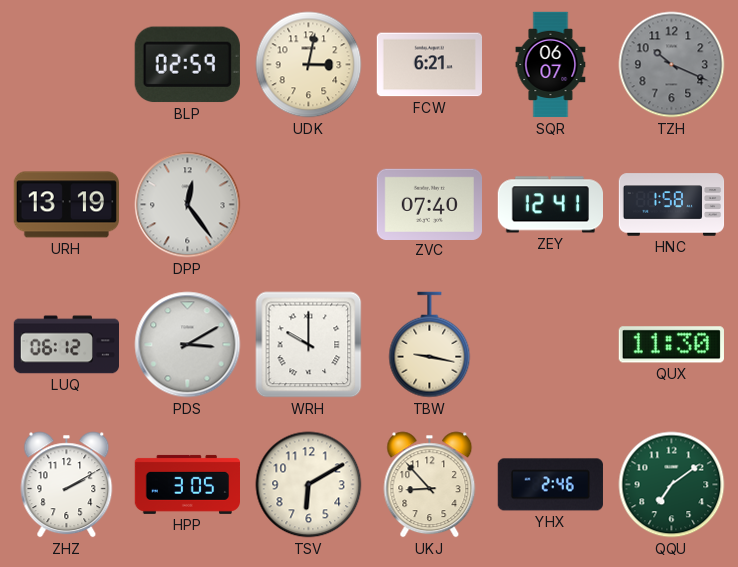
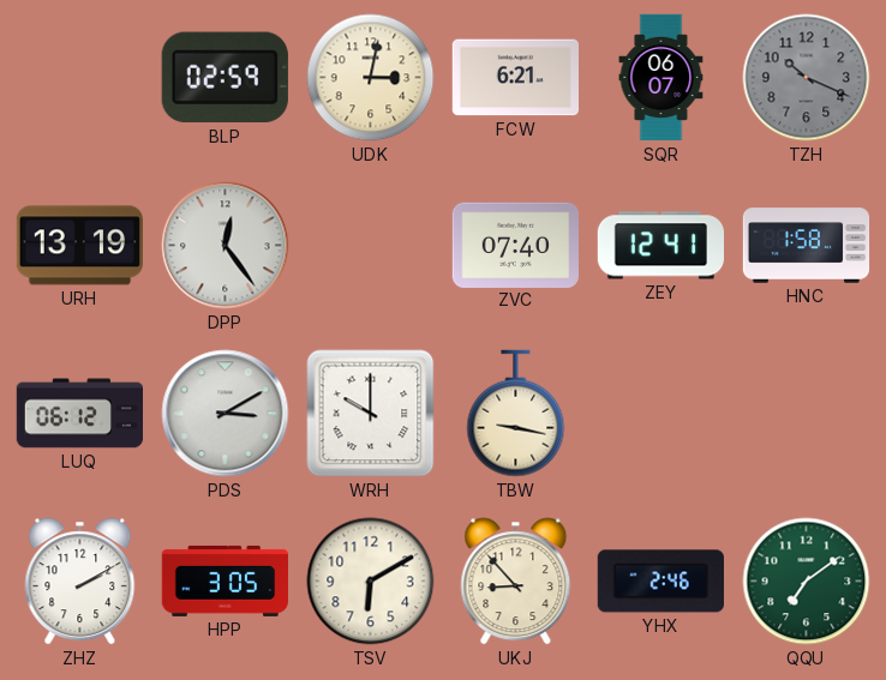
QUX: 11:30 -> none (671, 345)
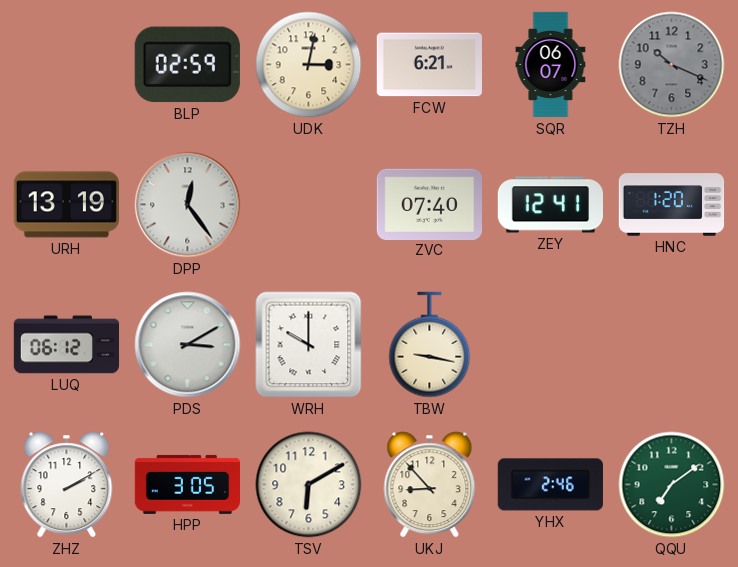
HNC: 1:58 -> 1:20 (672, 205)
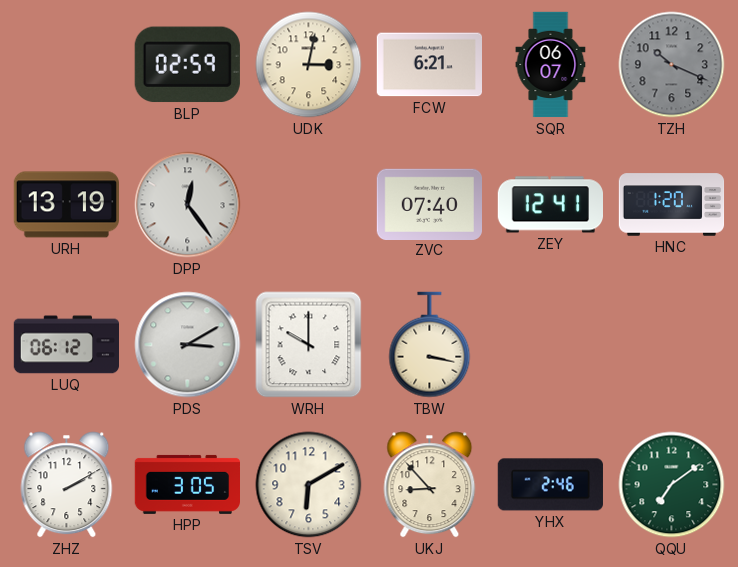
TBW: 9:17 -> 3:17 (430, 345)
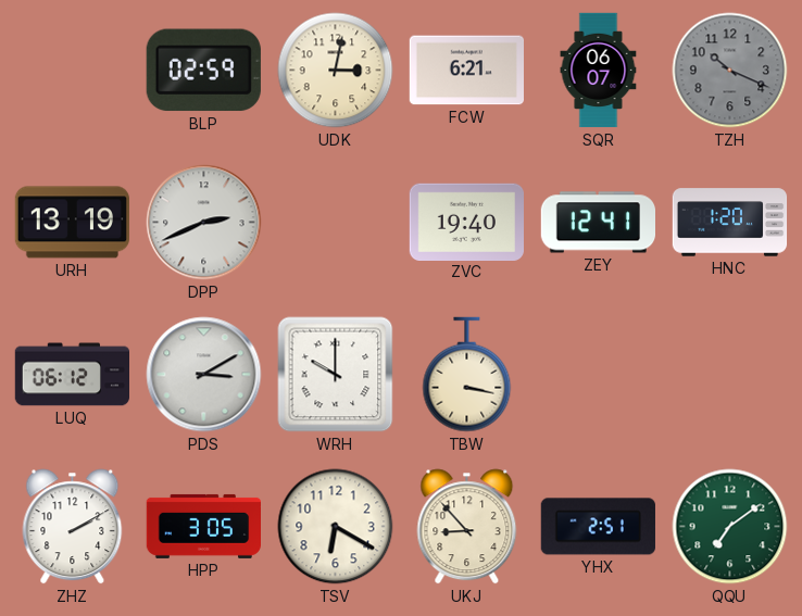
DPP: 12:24 -> 2:41 (204, 223)
ZVC: 07:40 -> 19:40 (466, 222)
TSV: 6:10 -> 6:20 (336, 527)
YHX: 2:46 -> 2:51 (598, 527)
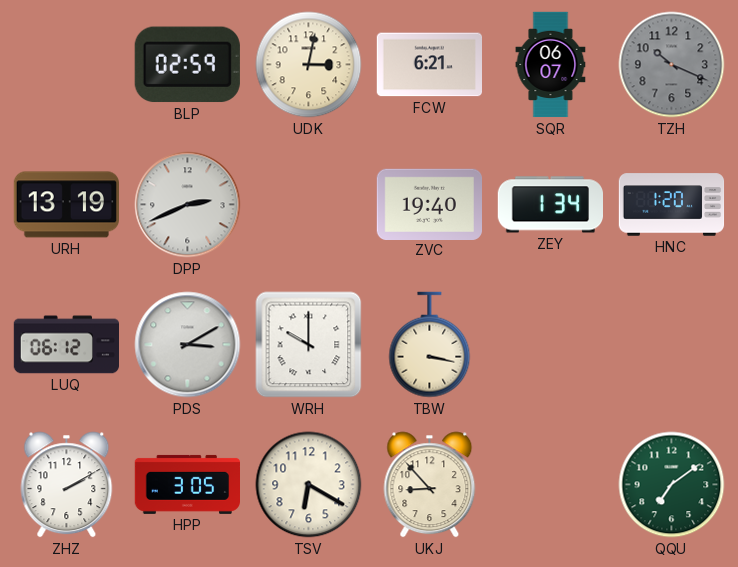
ZEY: 12:41 -> 1:34 (550, 205)
YHX: 2:51 -> none (598, 527)
